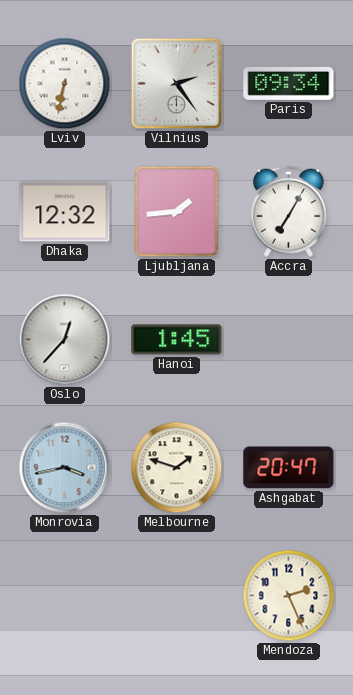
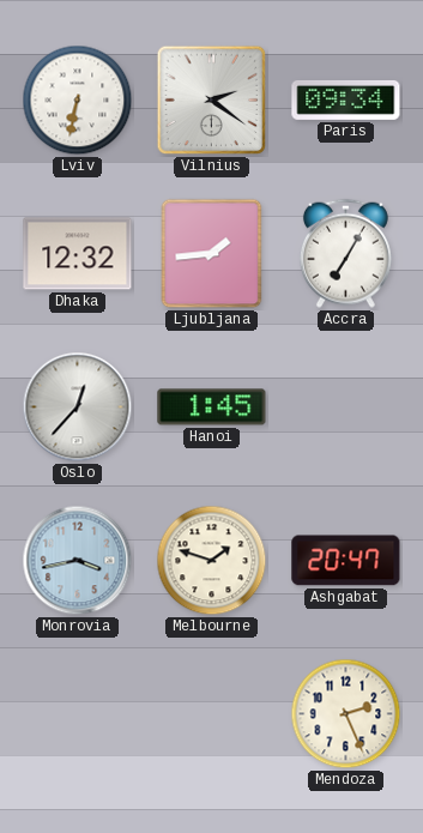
Vilnius: 2:24 -> 2:21 (212, 101)
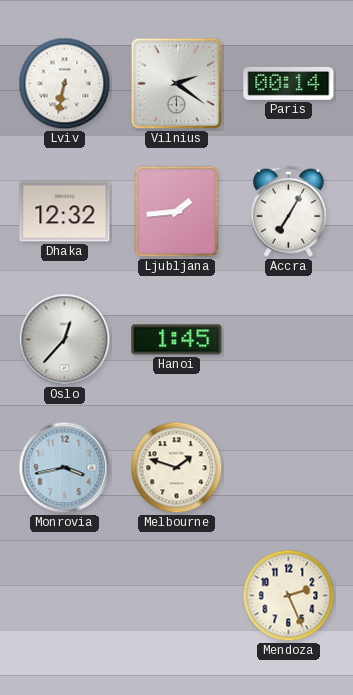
Paris: 09:34 -> 00:14 (289, 83)
Ashgabat: 20:47 -> none (346, 561)
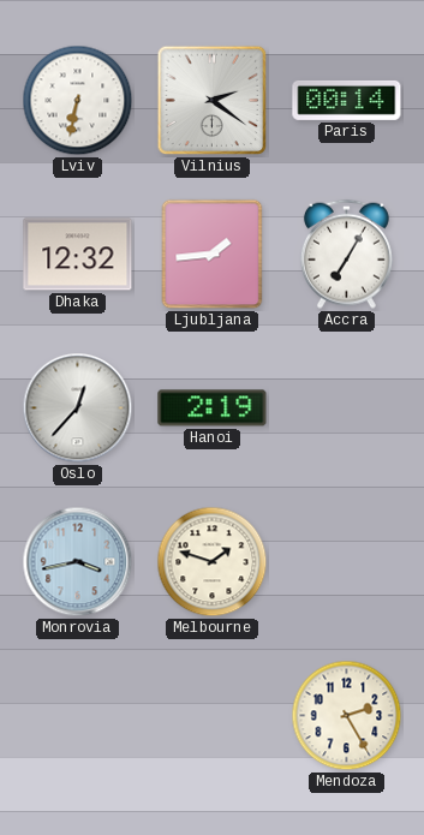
Hanoi: 1:45 -> 2:19 (213, 408)
Mendoza: 2:26 -> 2:25 (347, 716)
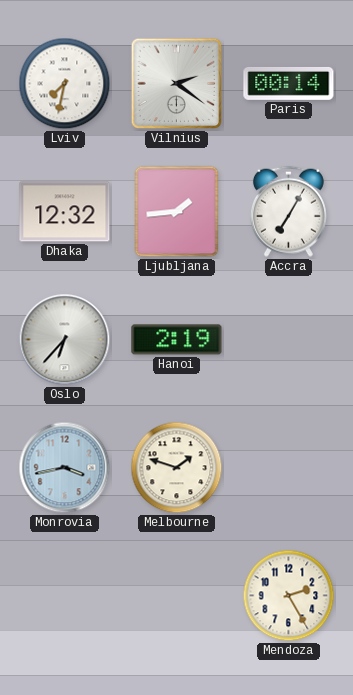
Lviv: 6:32 -> 7:32 (65, 84)
Oslo: 12:37 -> 6:37 (65, 340)
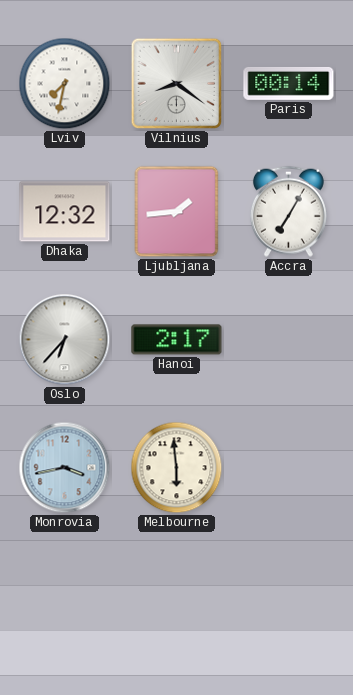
Vilnius: 2:21 -> 8:21 (177, 84)
Hanoi: 2:19 -> 2:17 (177, 340)
Melbourne: 1:48 -> 5:59 (177, 468)
Mendoza: 2:25 -> none (289, 596)
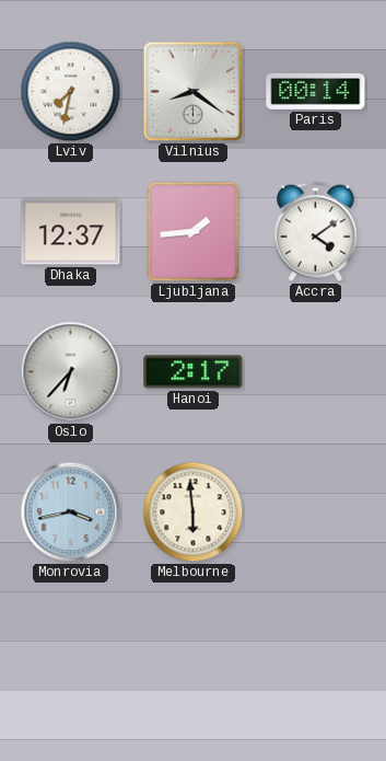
Dhaka: 12:32 -> 12:37 (71, 232)
Accra: 7:05 -> 4:09 (315, 231)
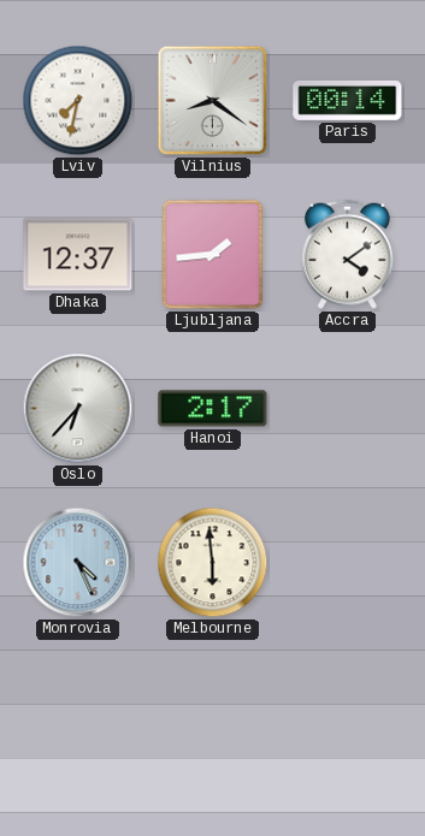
Monrovia: 3:43 -> 4:26 (78, 563)
